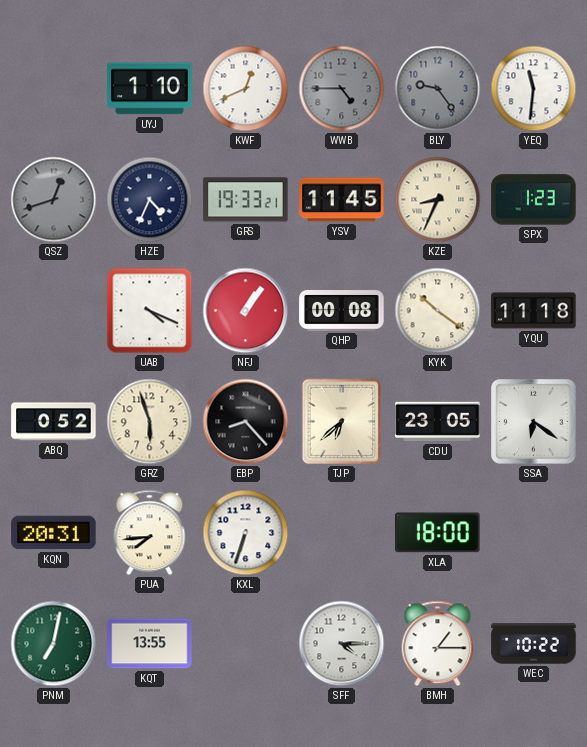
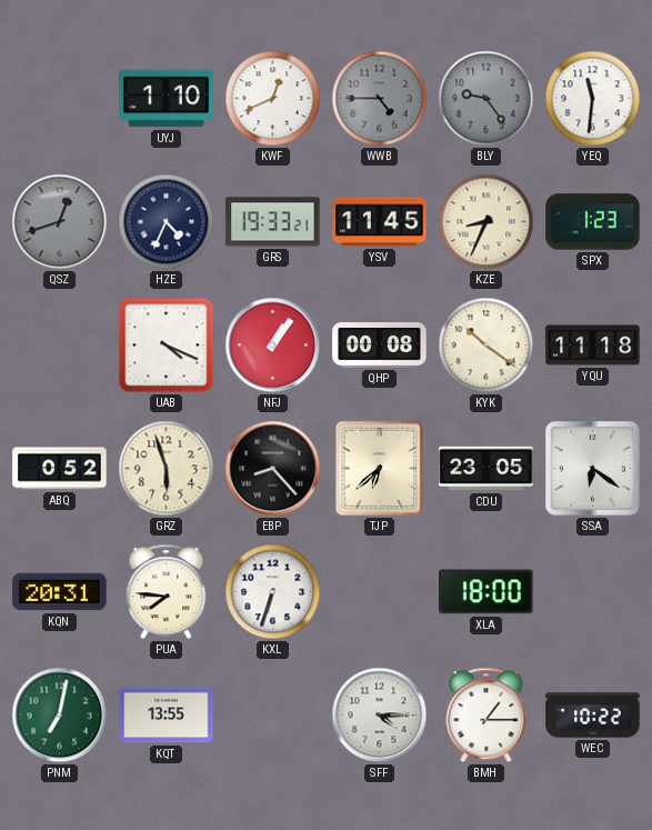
PUA: 7:44 -> 7:46 (167, 592)
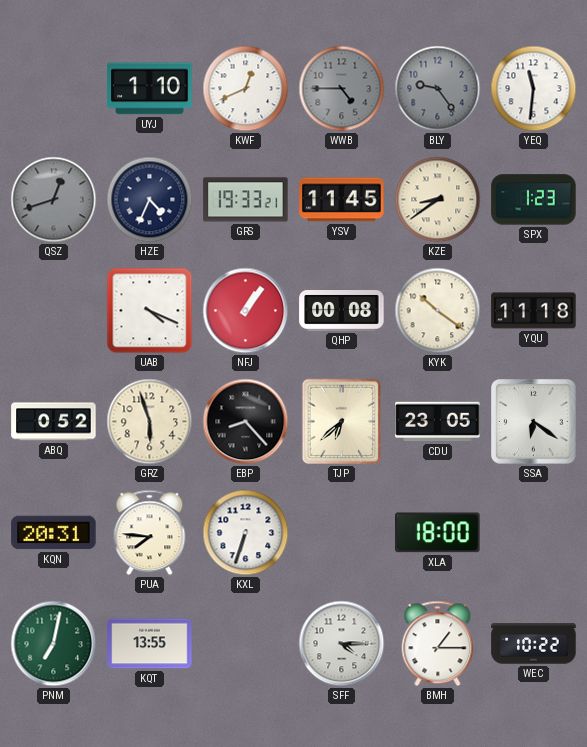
KZE: 8:34 -> 8:39 (438, 200)
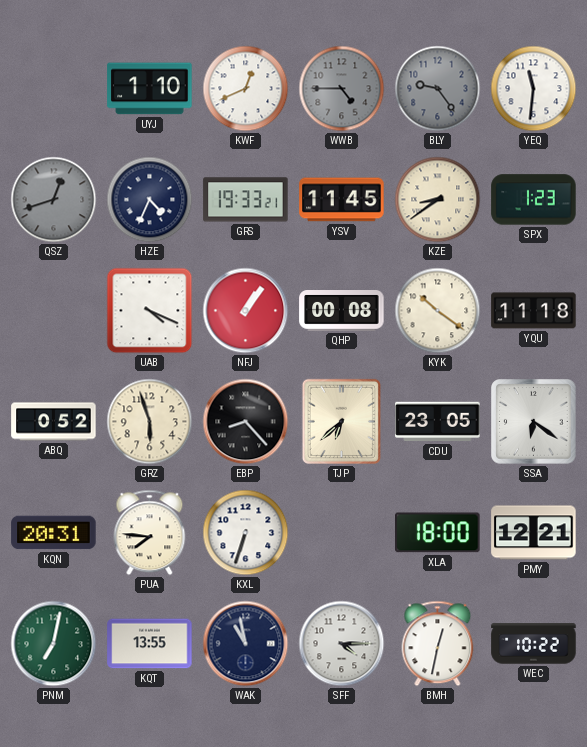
PMY: none -> 12:21 (534, 533)
WAK: none -> 10:58 (246, 644)
BMH: 1:15 -> 12:32 (438, 644)
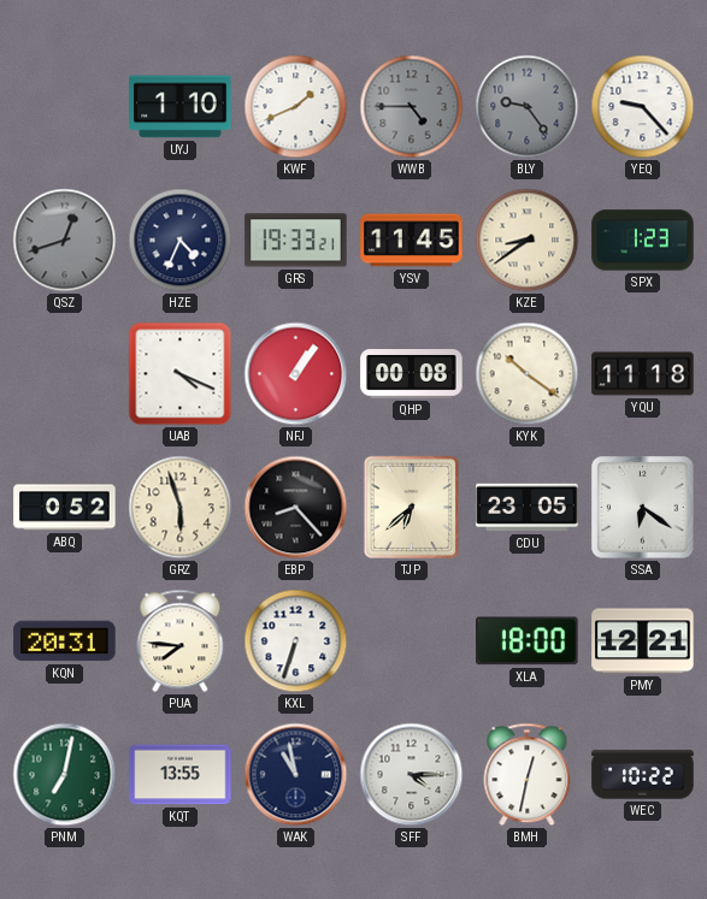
KWF: 12:41 -> 1:41 (296, 107)
YEQ: 11:31 -> 9:23 (643, 107)
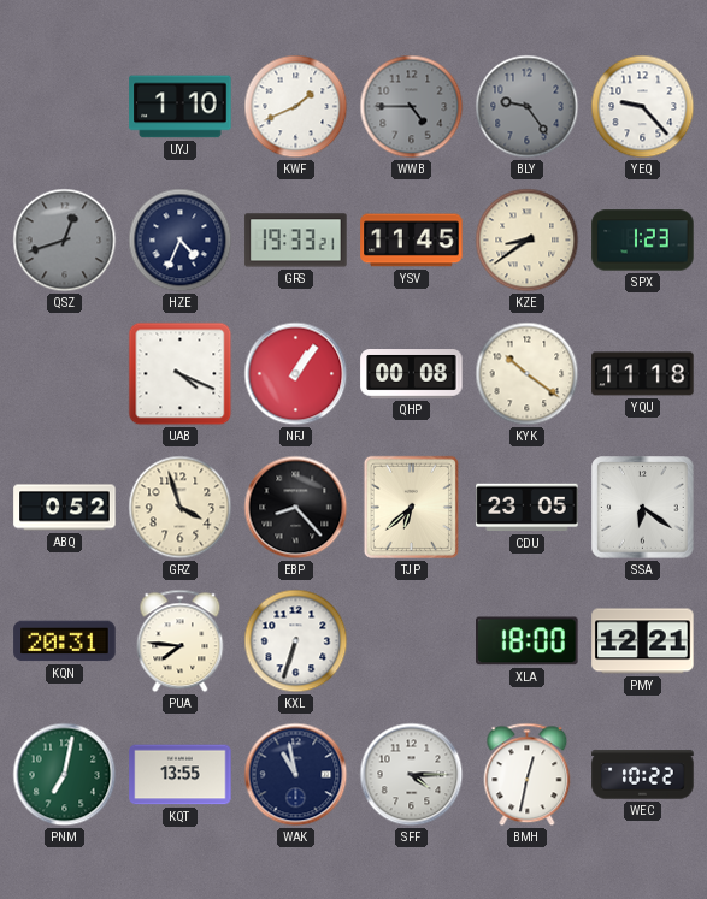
GRZ: 5:57 -> 3:57 (181, 508)
